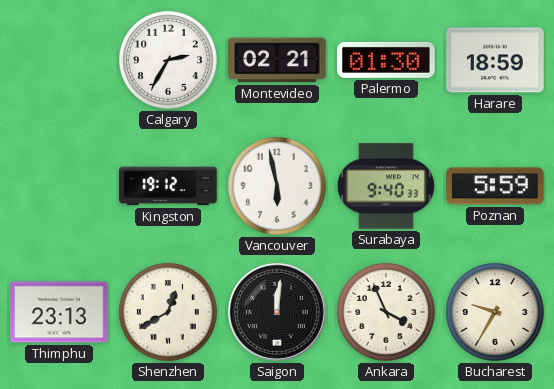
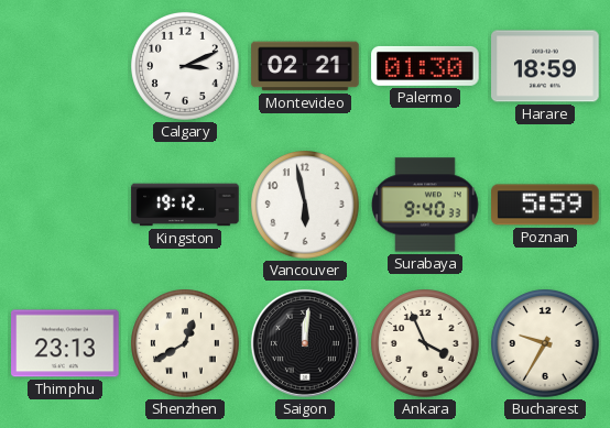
Calgary: 2:35 -> 3:11 (186, 67)
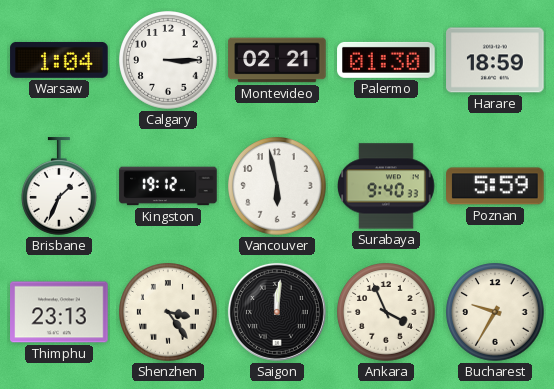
Warsaw: none -> 1:04 (59, 60)
Calgary: 3:11 -> 3:15 (169, 61)
Brisbane: none -> 1:34 (60, 186)
Shenzhen: 12:40 -> 3:24 (169, 313)
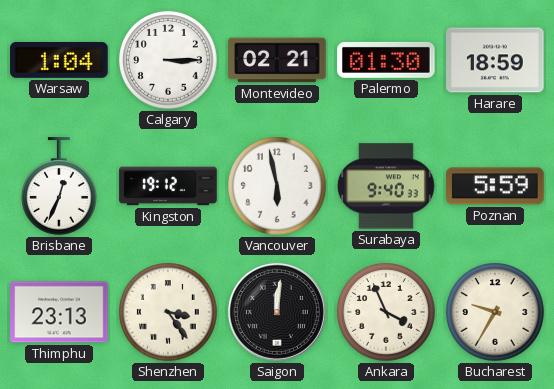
Brisbane: 1:34 -> 12:34 (60, 186)
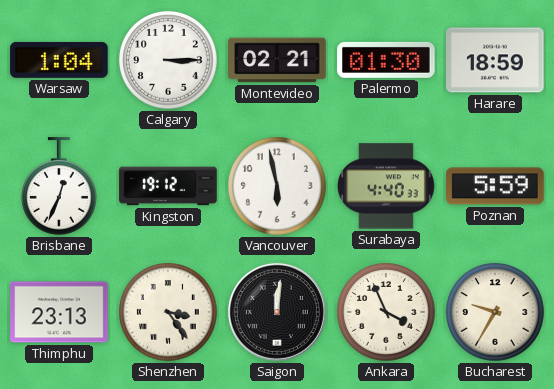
Surabaya: 9:40 -> 4:40 (387, 186)
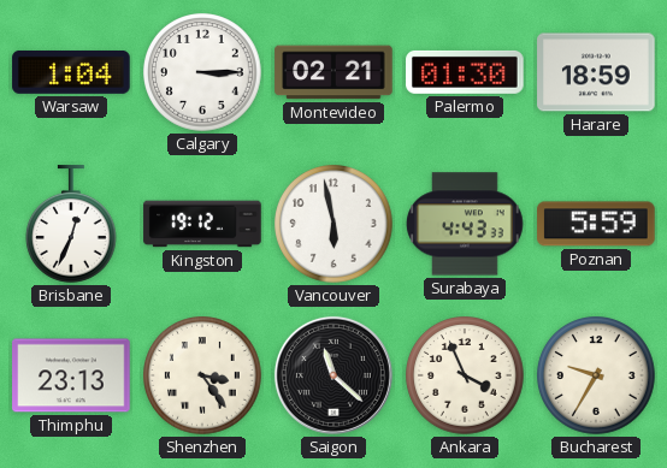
Surabaya: 4:40 -> 4:43 (466, 224)
Saigon: 12:01 -> 11:22 (333, 375)
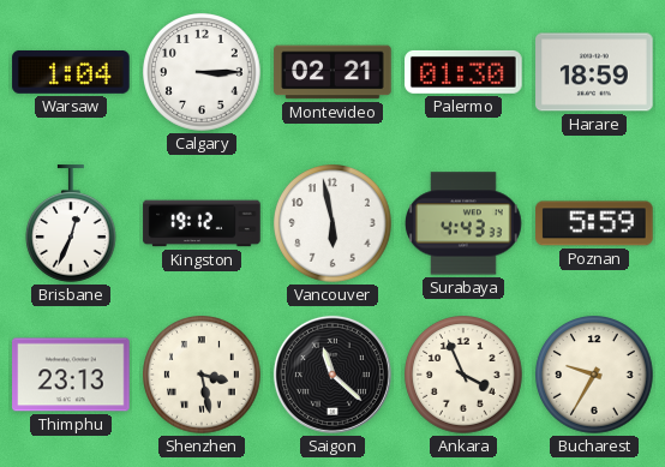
Shenzhen: 3:24 -> 3:28 (203, 376)
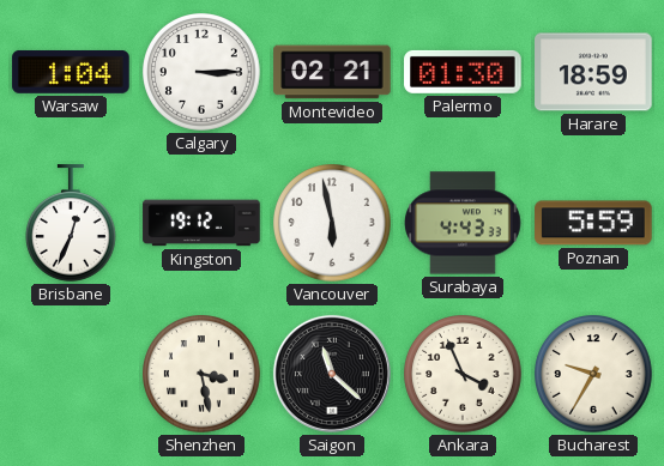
Thimphu: 23:13 -> none (71, 375)
